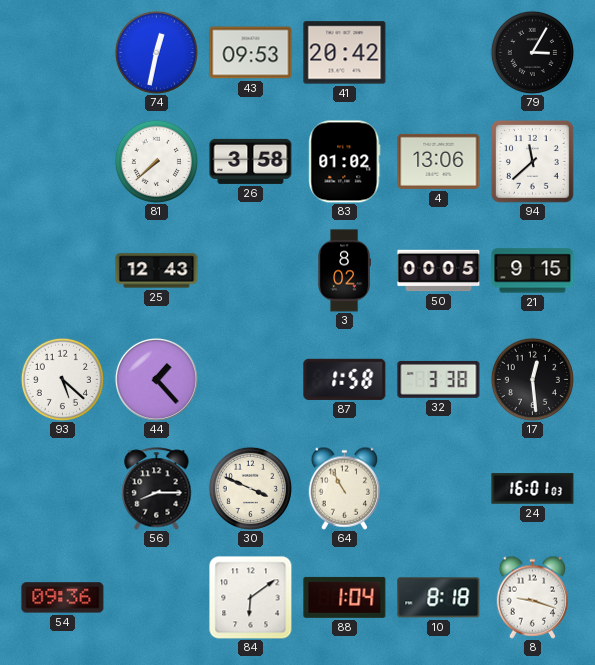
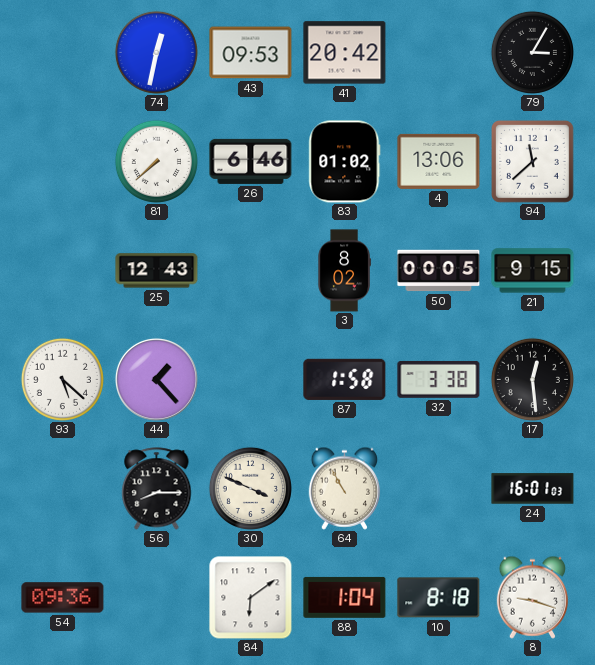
26: 3:58 -> 6:46 (251, 161)
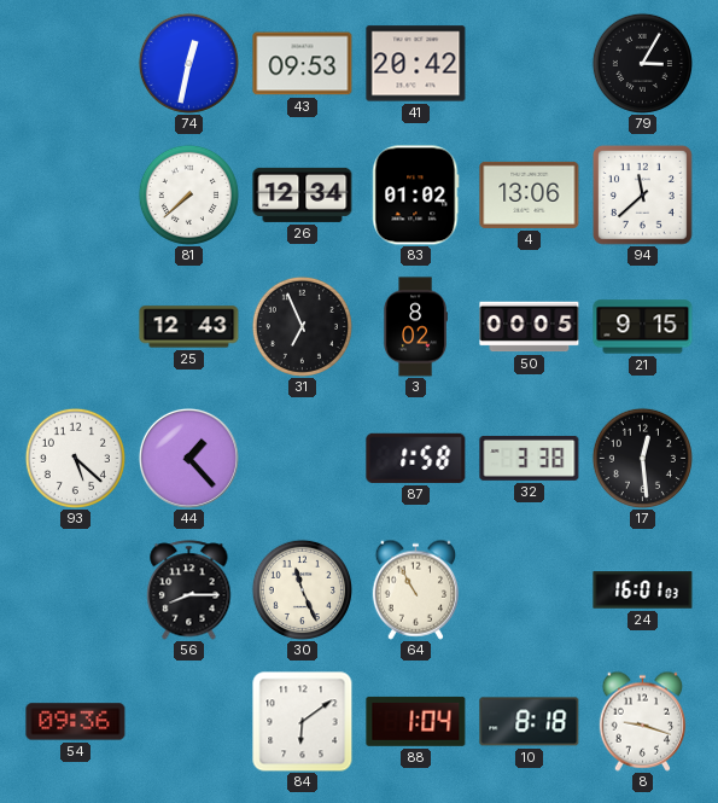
26: 6:46 -> 12:34 (303, 194)
31: none -> 6:56 (302, 326)
30: 3:49 -> 11:26 (302, 589)
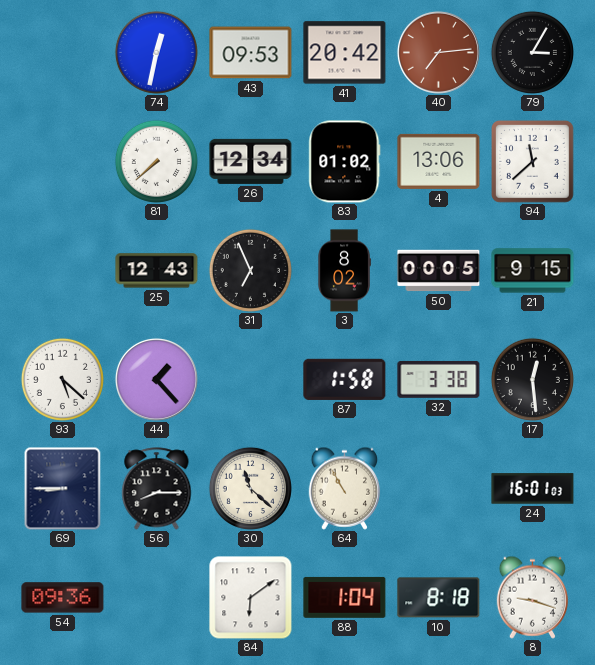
40: none -> 7:14 (438, 52)
69: none -> 8:45 (63, 488)
30: 11:26 -> 11:22 (250, 488)
